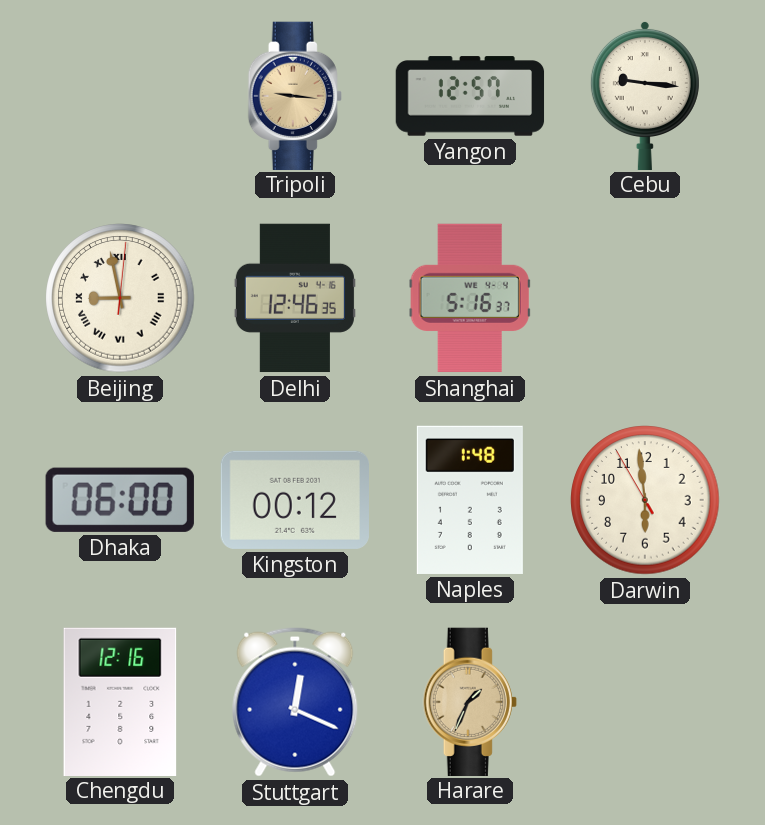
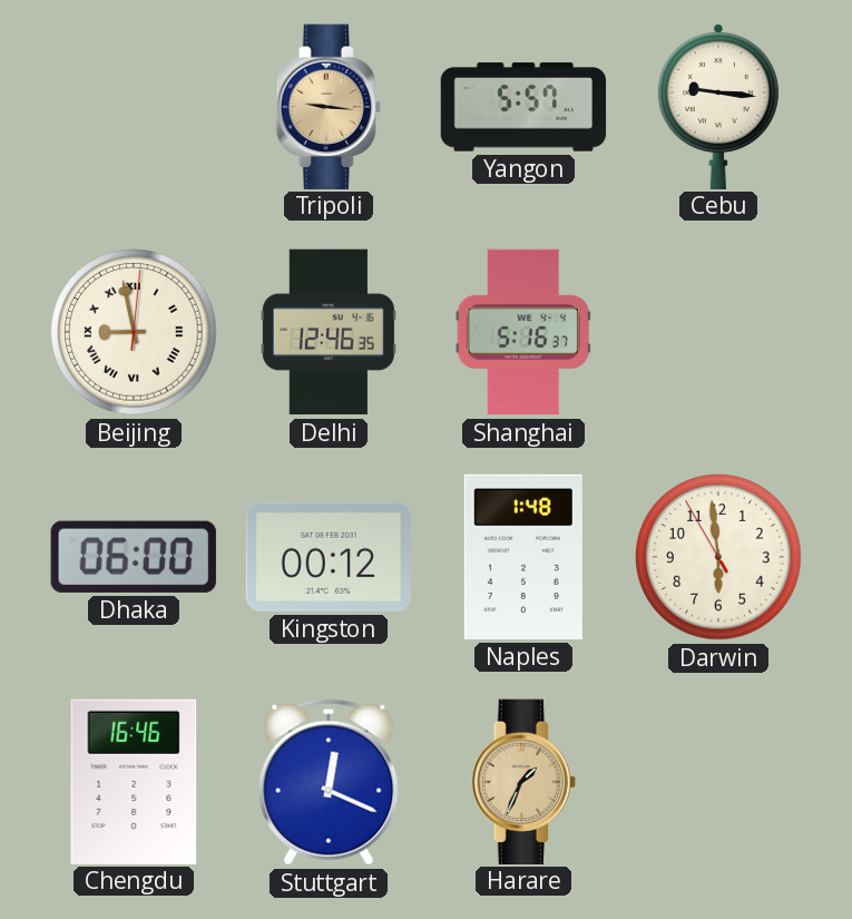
Yangon: 12:57 -> 5:57 (523, 107)
Chengdu: 12:16 -> 16:46 (134, 781)
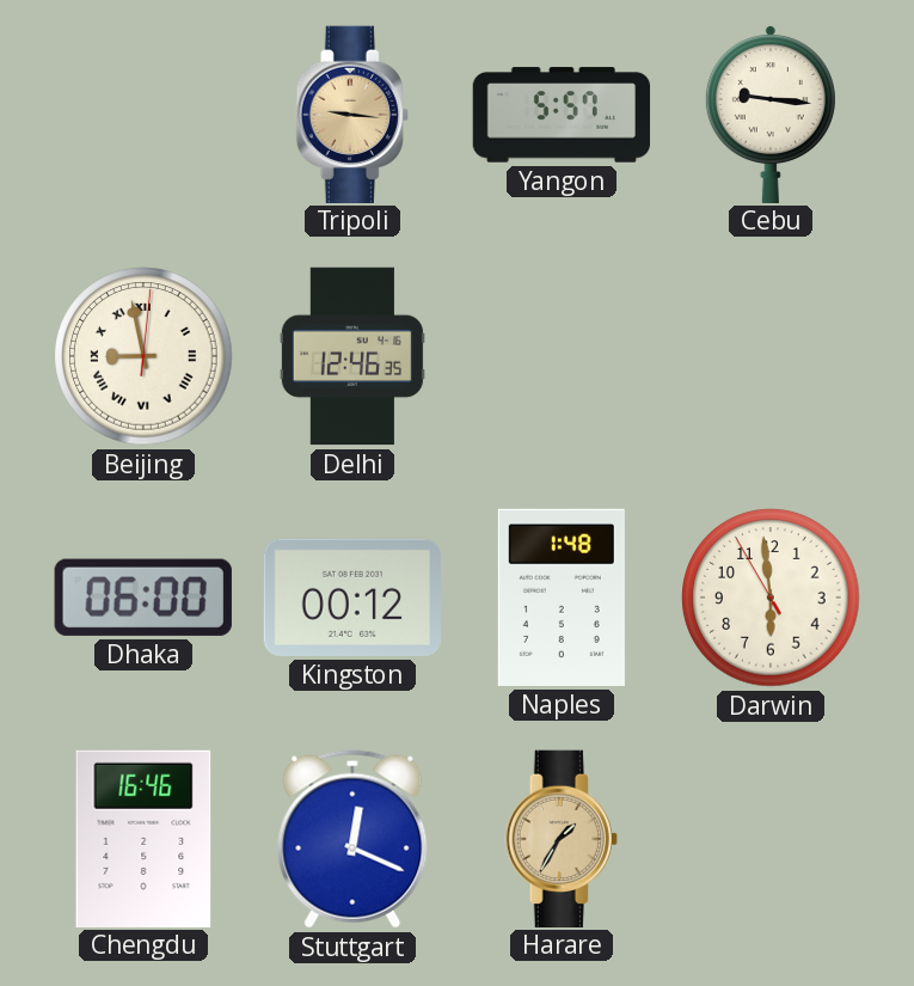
Shanghai: 5:16 -> none (523, 332)
Harare: 1:34 -> 1:35 (562, 838)
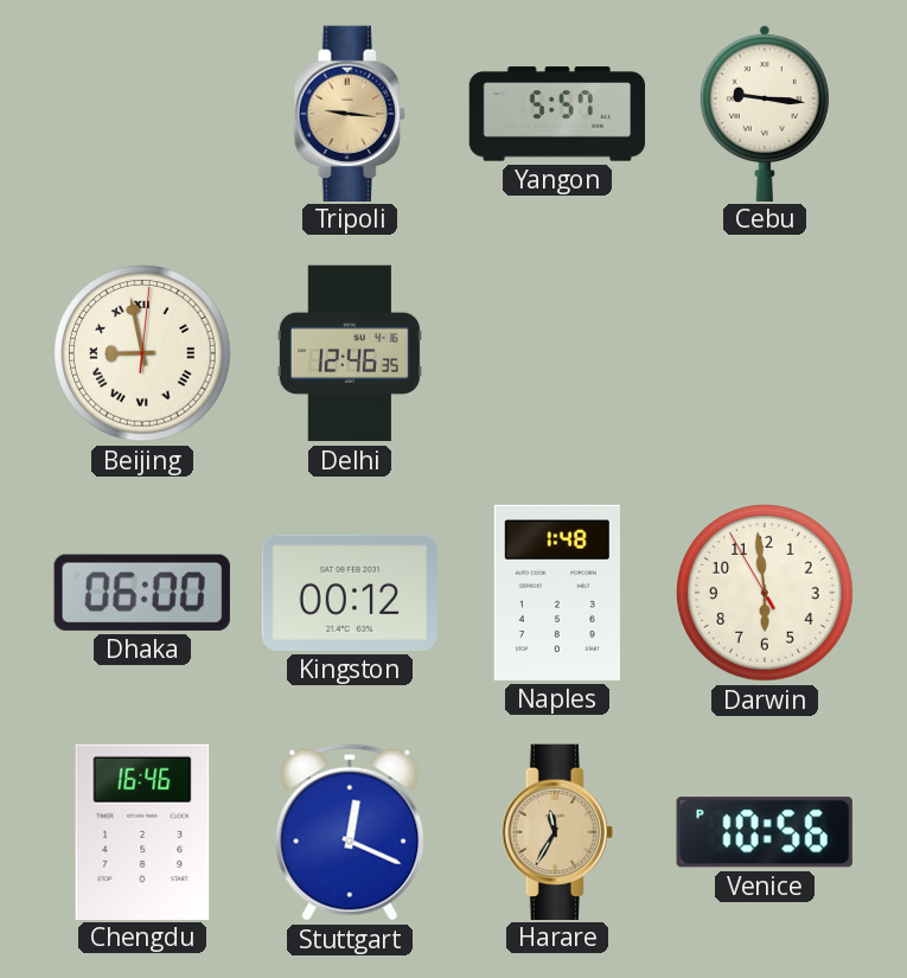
Harare: 1:35 -> 11:35 (557, 831)
Venice: none -> 10:56 (765, 832)
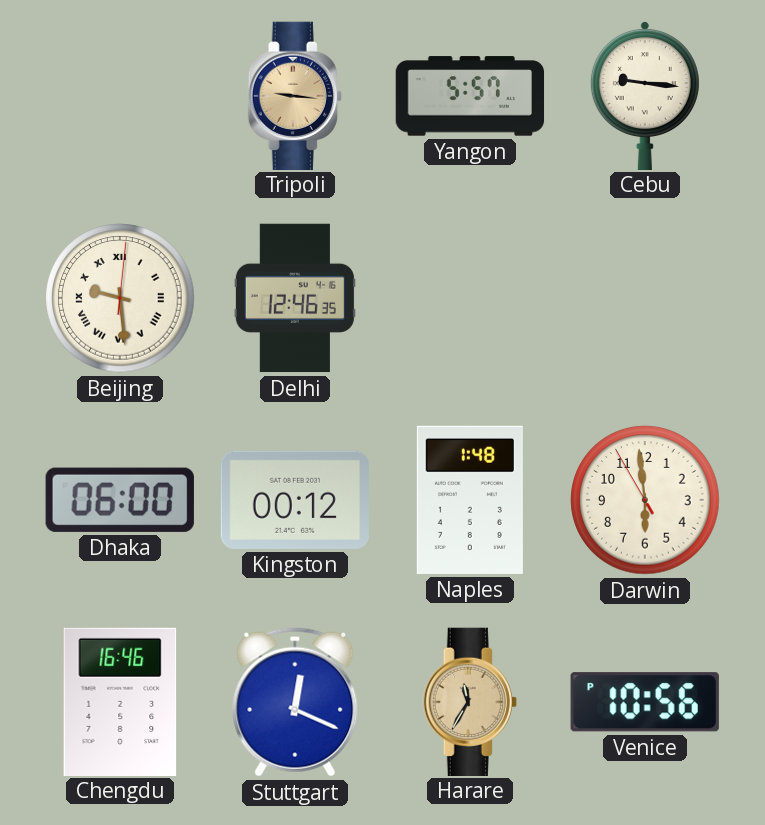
Beijing: 8:58 -> 9:29 (120, 298)
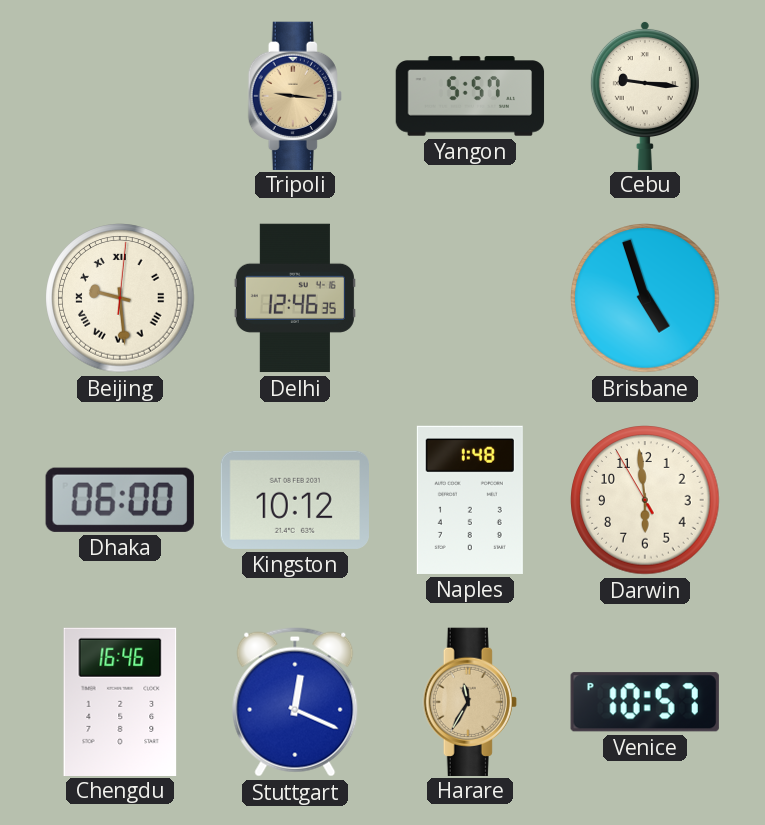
Brisbane: none -> 4:57 (645, 298)
Kingston: 00:12 -> 10:12 (295, 500)
Venice: 10:56 -> 10:57 (645, 702)
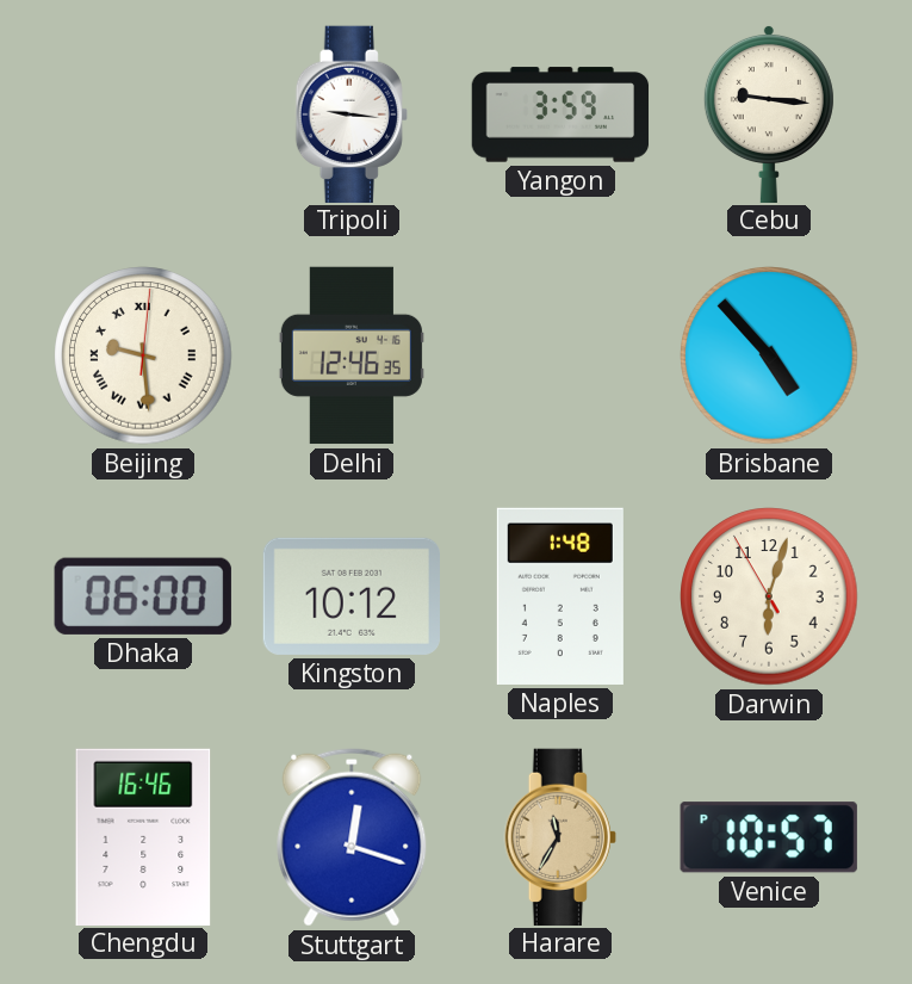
Tripoli dial: champagne -> white (352, 113)
Yangon: 5:57 -> 3:59 (560, 115)
Brisbane: 4:57 -> 4:53 (769, 355)
Darwin: 5:58 -> 6:02 (769, 596)
Stuttgart: 12:19 -> 12:18 (352, 837)
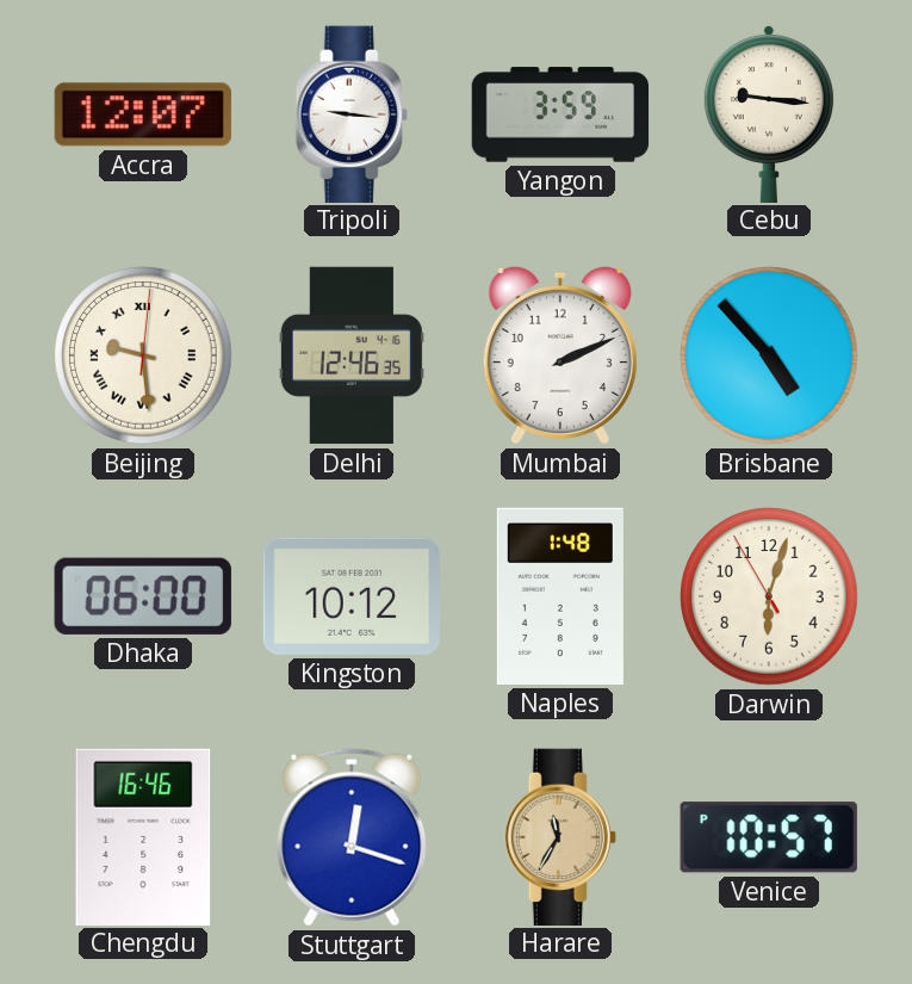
Accra: none -> 12:07 (143, 115)
Mumbai: none -> 2:11 (560, 355)
